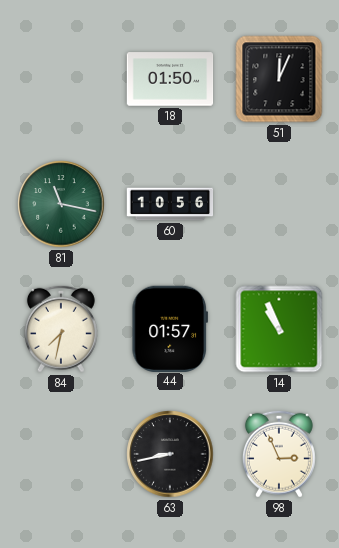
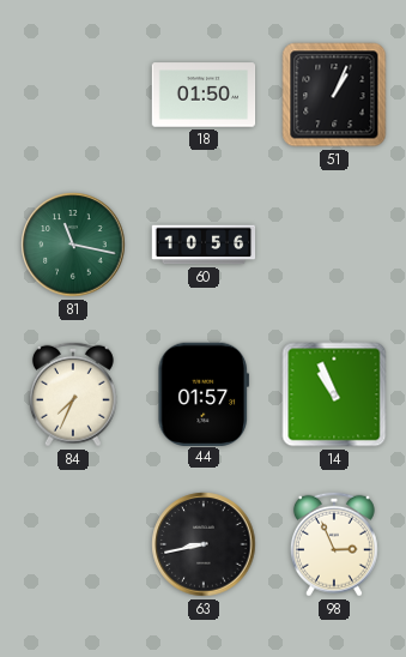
51: 12:04 -> 1:04 (334, 95)
84: 7:32 -> 7:34 (73, 394)
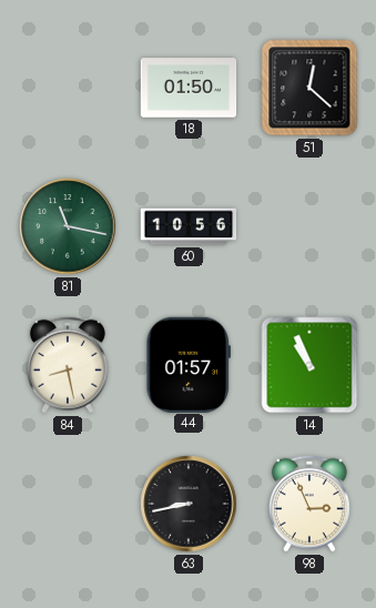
51: 1:04 -> 12:22 (309, 88)
84: 7:34 -> 8:28 (68, 365)
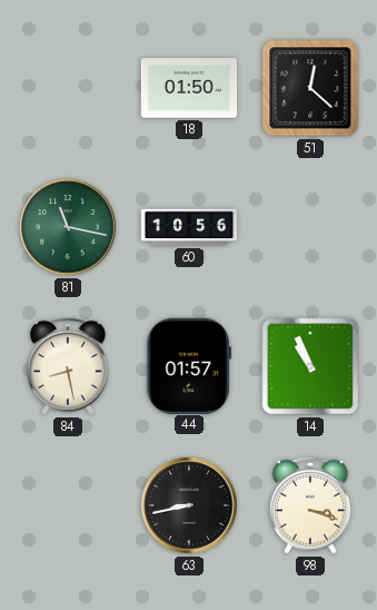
98: 2:56 -> 3:18 (310, 505)
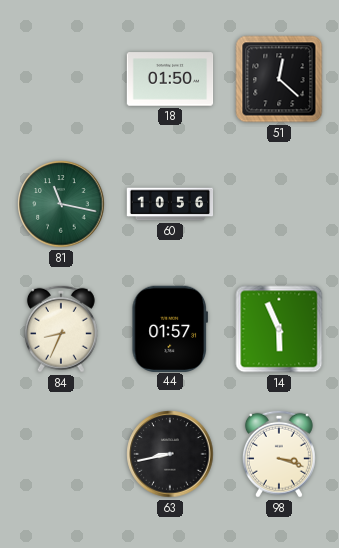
84: 8:28 -> 8:34 (61, 329)
14: 10:56 -> 5:56 (279, 329)
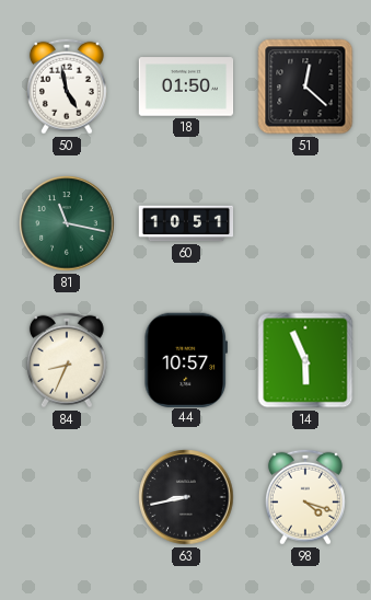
50: none -> 4:58 (67, 86)
60: 10:56 -> 10:51 (186, 223)
44: 01:57 -> 10:57 (185, 359)
98: 3:18 -> 4:18 (305, 497)
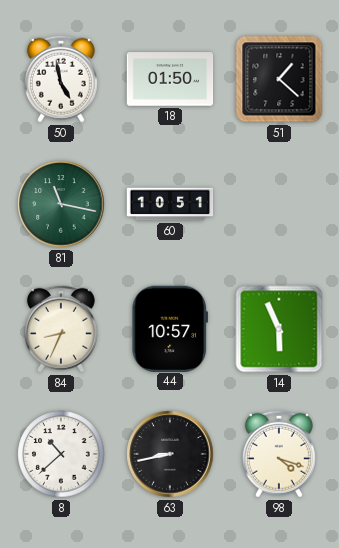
51: 12:22 -> 1:22 (279, 79)
8: none -> 10:38 (61, 454)
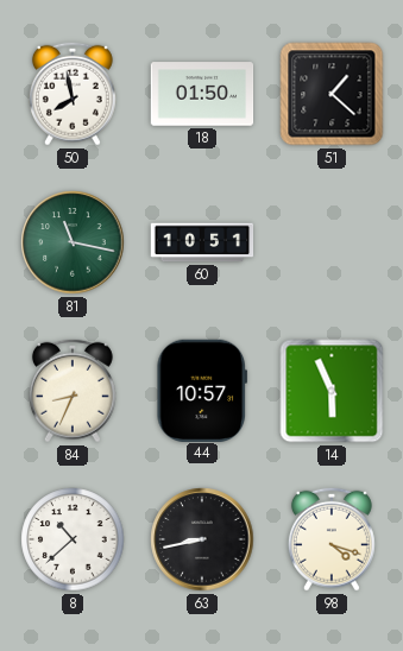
50: 4:58 -> 7:58 (73, 94)
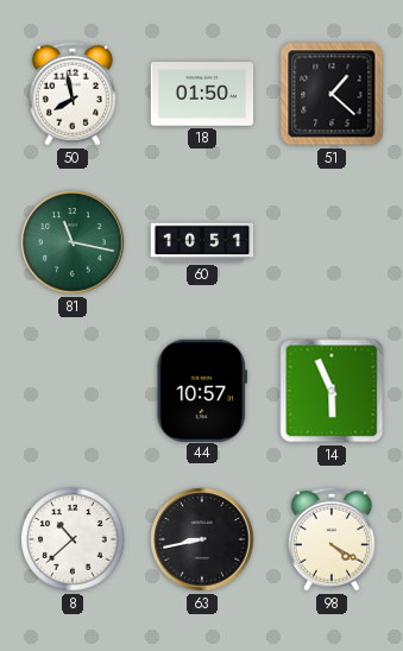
84: 8:34 -> none (73, 391)
98: 4:18 -> 4:20 (332, 539)
